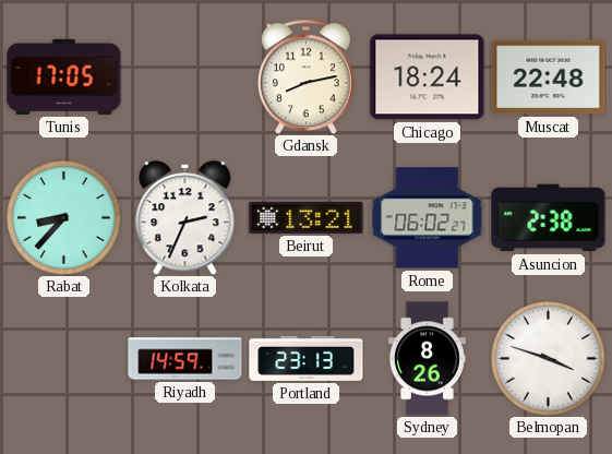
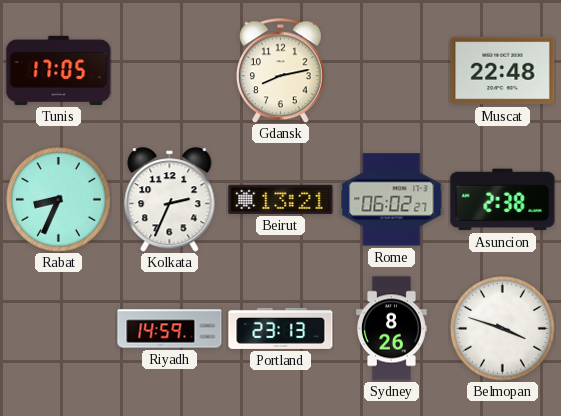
Chicago: 18:24 -> none (428, 77)
Rabat: 8:37 -> 8:34 (59, 200)
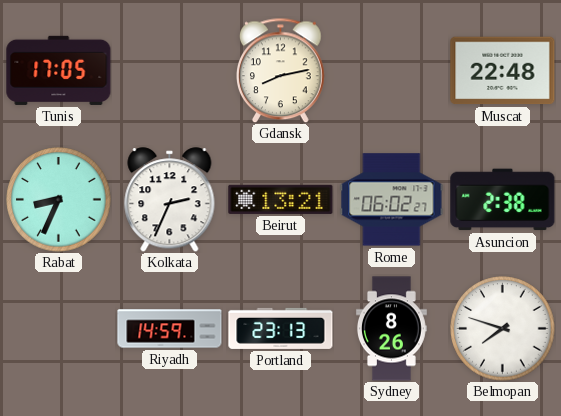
Belmopan: 3:48 -> 7:48 (503, 329)
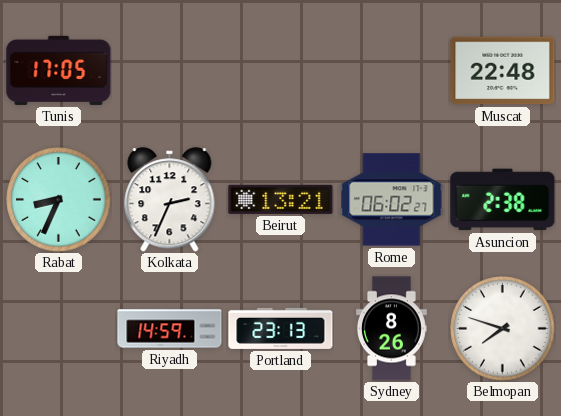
Gdansk: 8:13 -> none (281, 70)
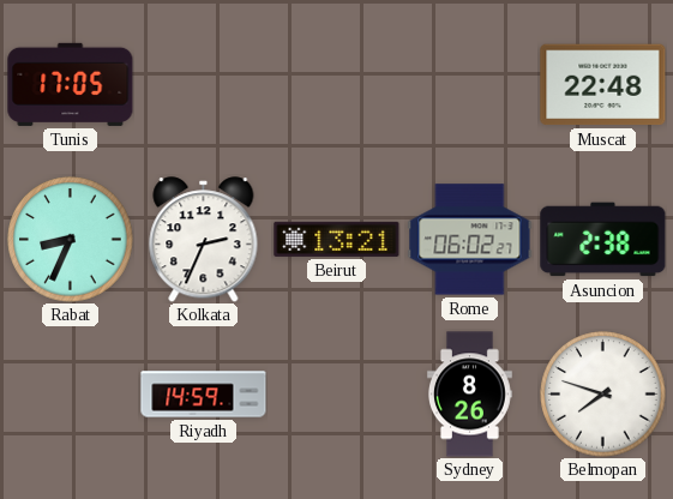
Portland: 23:13 -> none (281, 328)
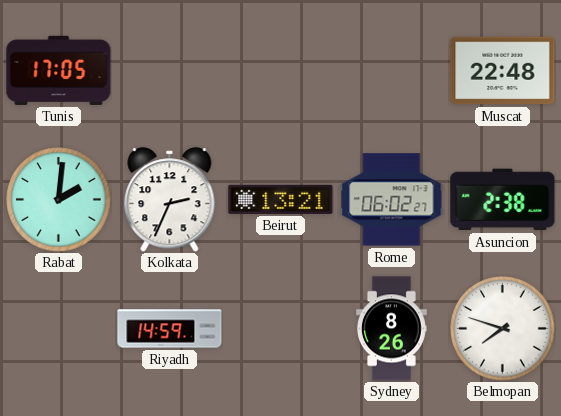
Rabat: 8:34 -> 2:01 (59, 200)
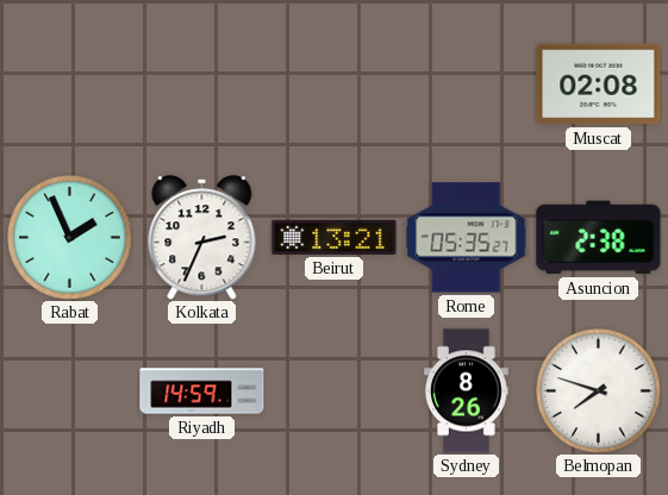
Tunis: 17:05 -> none (59, 70)
Muscat: 22:48 -> 02:08 (599, 84)
Rabat: 2:01 -> 1:56 (70, 238)
Rome: 06:02 -> 05:35 (467, 238)
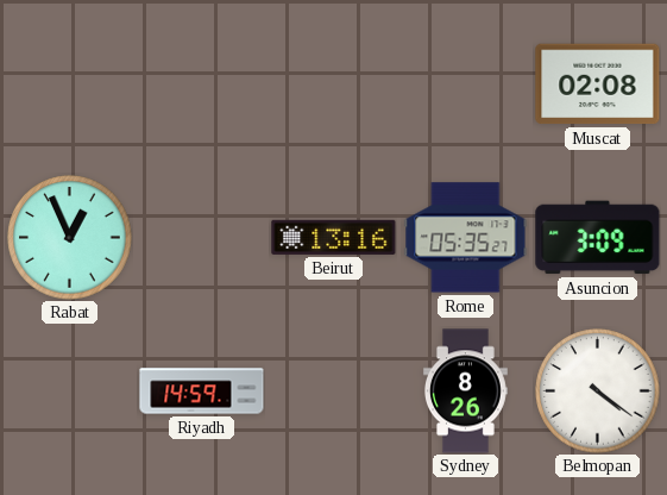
Rabat: 1:56 -> 12:56 (70, 238)
Kolkata: 2:34 -> none (202, 238)
Beirut: 13:21 -> 13:16 (334, 237)
Asuncion: 2:38 -> 3:09 (598, 238)
Belmopan: 7:48 -> 4:21 (598, 391)
